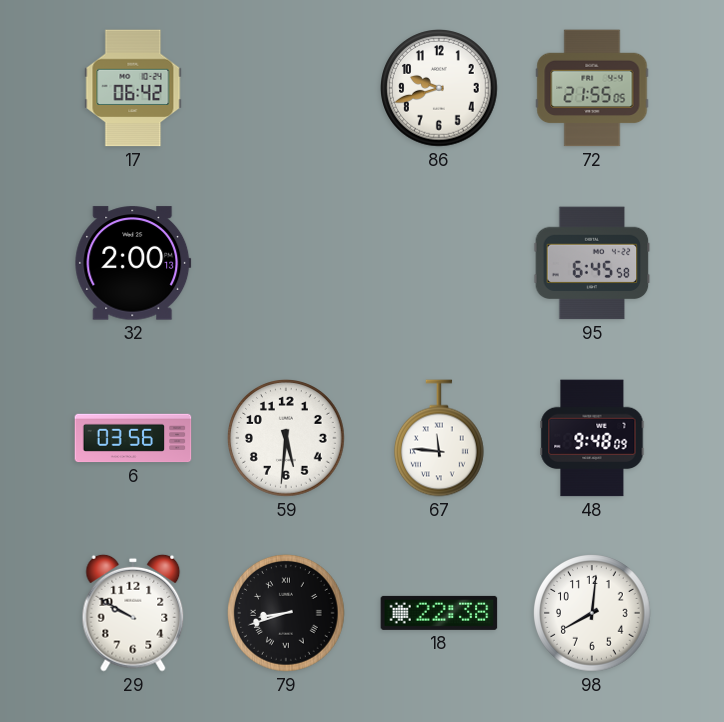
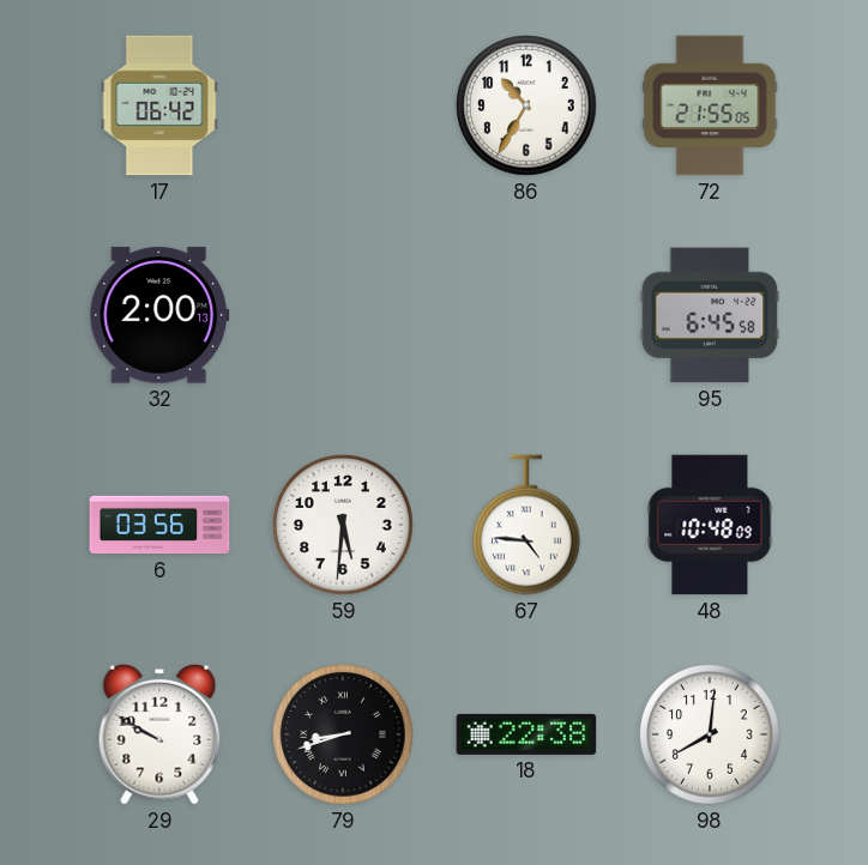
86: 9:42 -> 10:35 (528, 107)
67: 11:46 -> 4:46 (526, 525)
48: 9:48 -> 10:48 (710, 525)
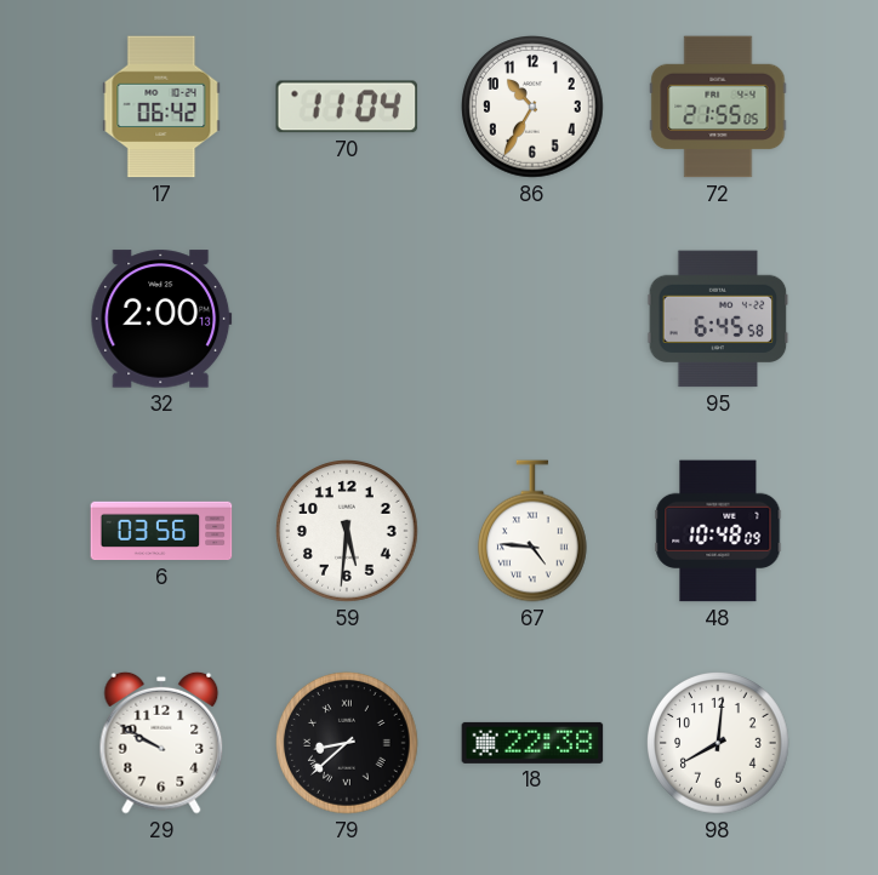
70: none -> 11:04 (347, 107)
79: 8:42 -> 8:38 (348, 744)
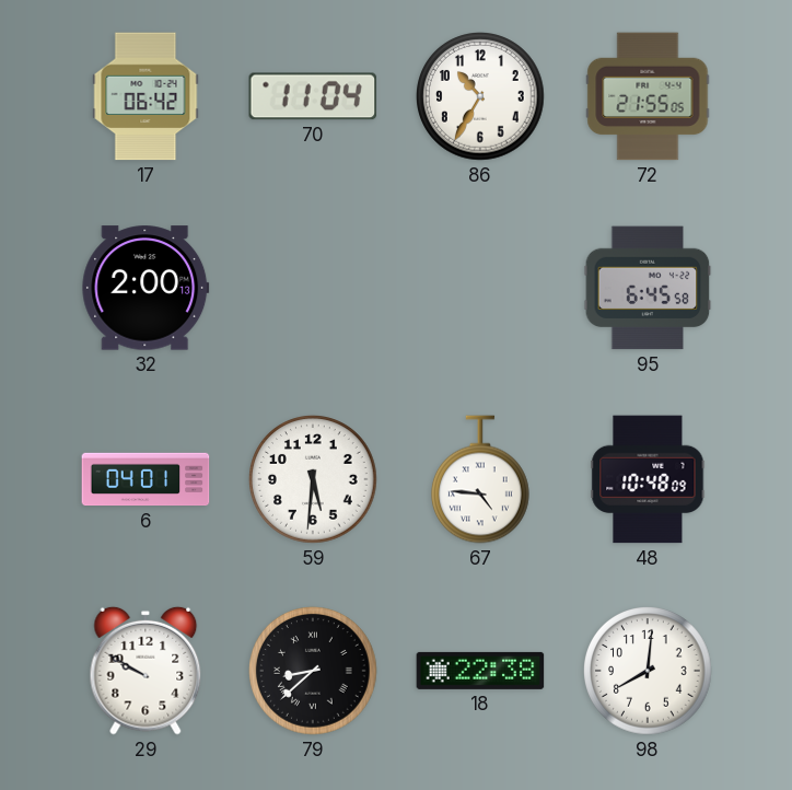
6: 03:56 -> 04:01 (145, 479)
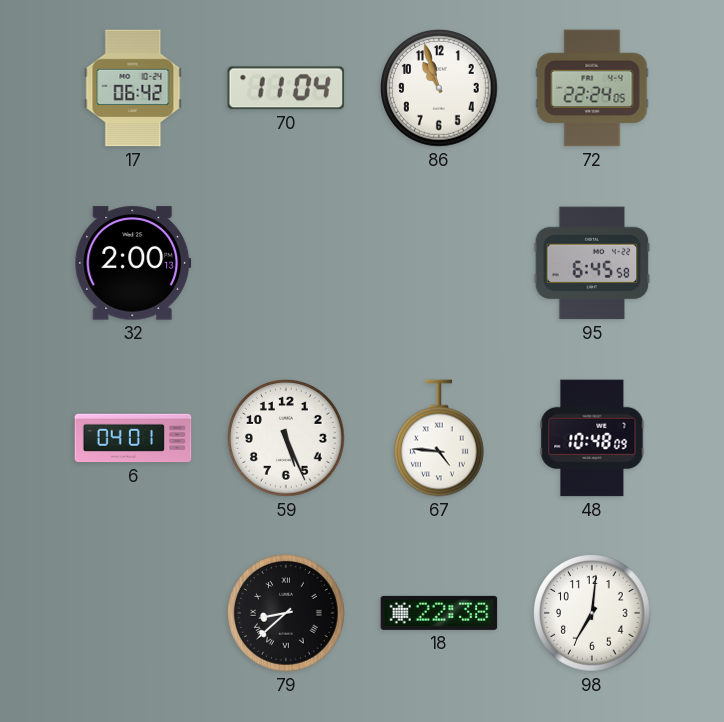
86: 10:35 -> 10:57 (440, 89)
72: 21:55 -> 22:24 (592, 88)
59: 5:31 -> 5:26 (287, 439)
29: 9:50 -> none (145, 671)
98: 8:01 -> 7:01 (593, 614)
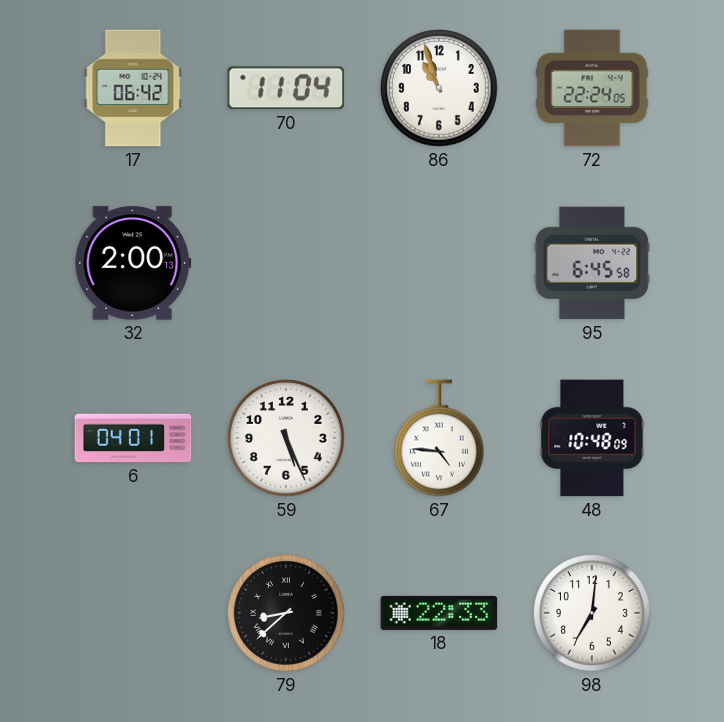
18: 22:38 -> 22:33 (439, 613)
